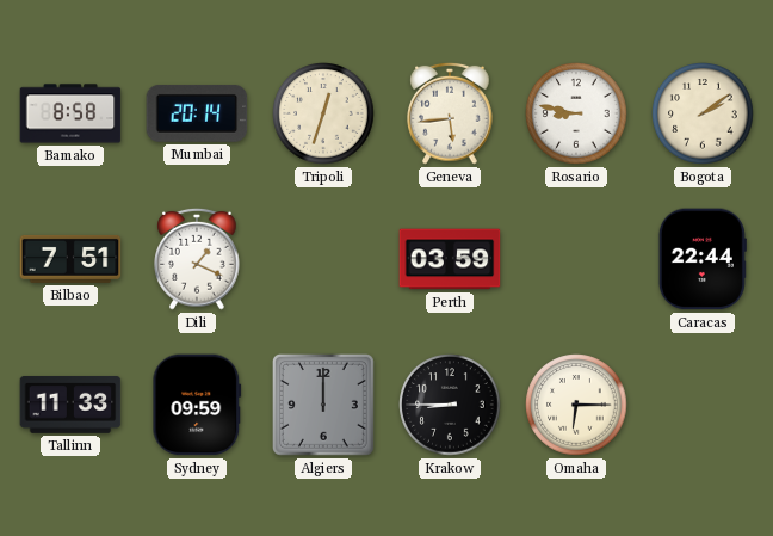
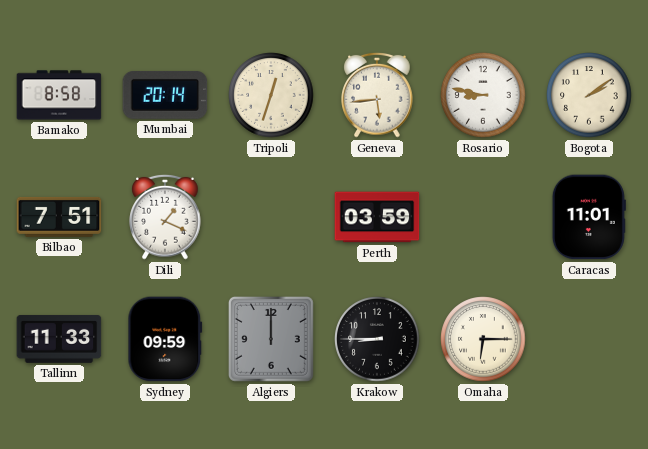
Caracas: 22:44 -> 11:01 (589, 217)
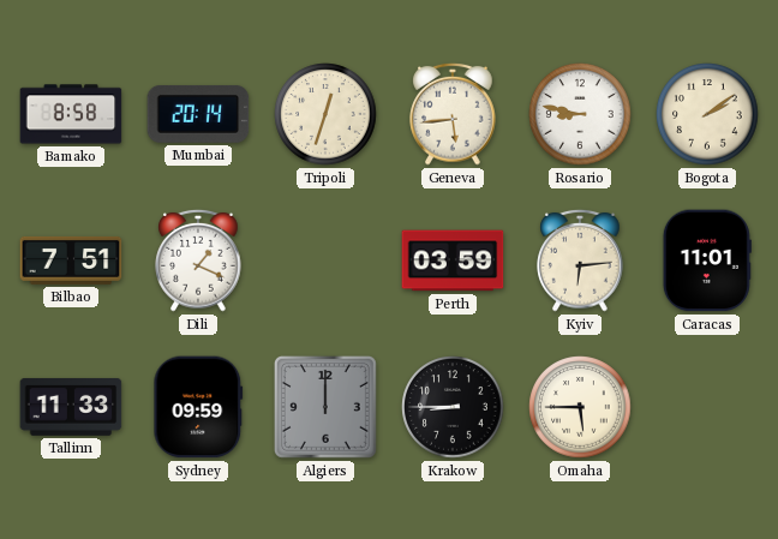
Kyiv: none -> 6:14 (580, 260)
Omaha: 6:15 -> 5:45 (580, 407)
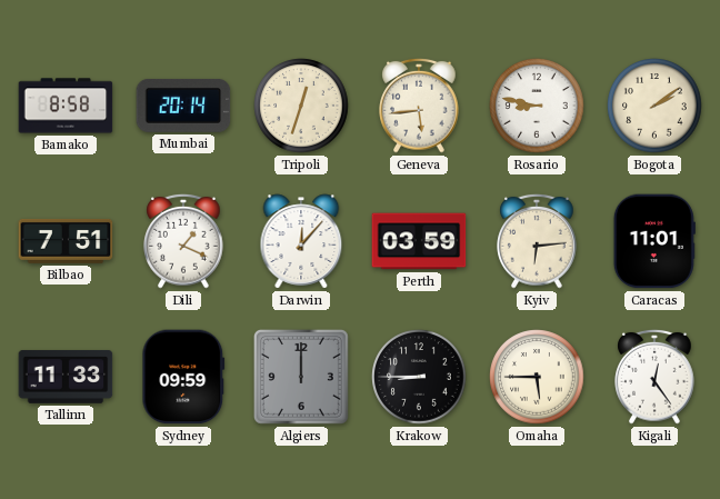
Darwin: none -> 12:07 (301, 241)
Kigali: none -> 12:24 (654, 377)
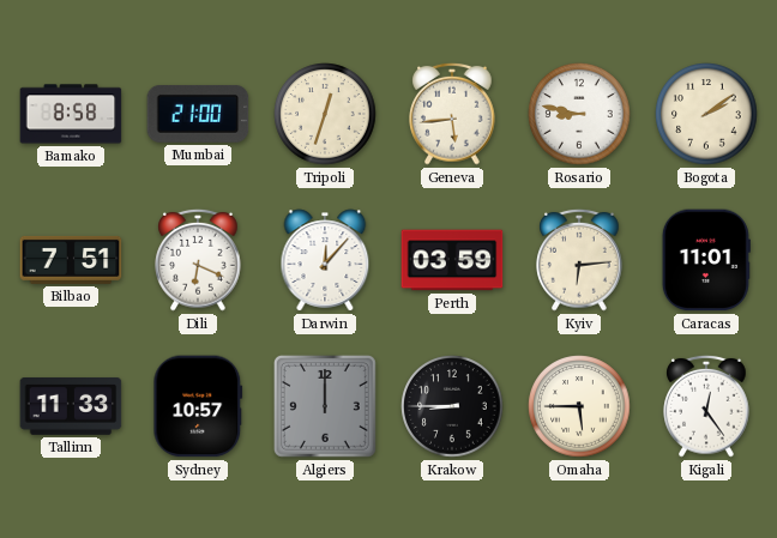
Mumbai: 20:14 -> 21:00 (198, 114)
Dili: 1:19 -> 6:19 (198, 260)
Sydney: 09:59 -> 10:57 (198, 406)
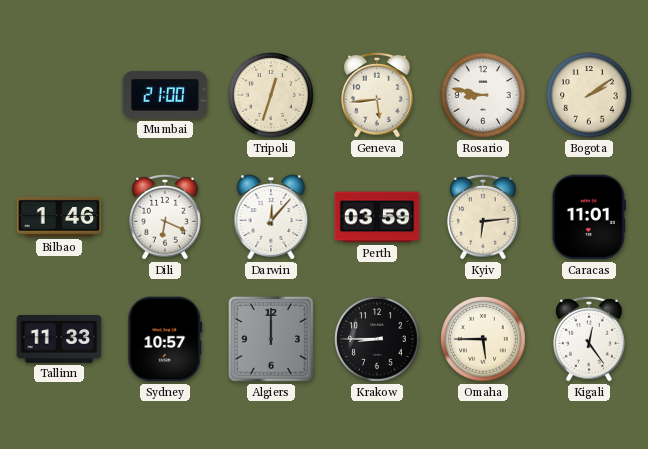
Bamako: 8:58 -> none (71, 114)
Bilbao: 7:51 -> 1:46 (59, 217)
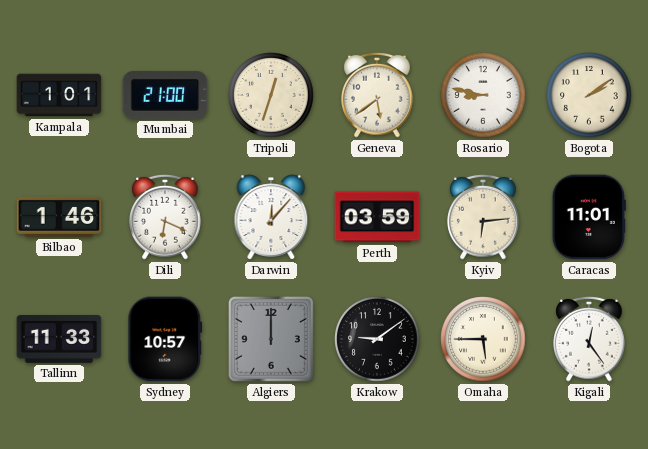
Kampala: none -> 1:01 (59, 95)
Geneva: 5:44 -> 5:39 (377, 95)
Krakow: 8:45 -> 9:09 (377, 339)
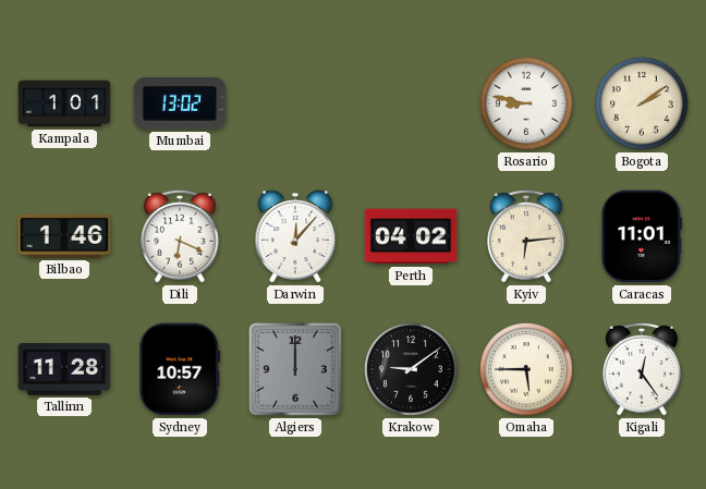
Mumbai: 21:00 -> 13:02 (180, 103)
Tripoli: 12:33 -> none (271, 95)
Geneva: 5:39 -> none (377, 95)
Perth: 03:59 -> 04:02 (411, 236)
Tallinn: 11:33 -> 11:28 (64, 369)
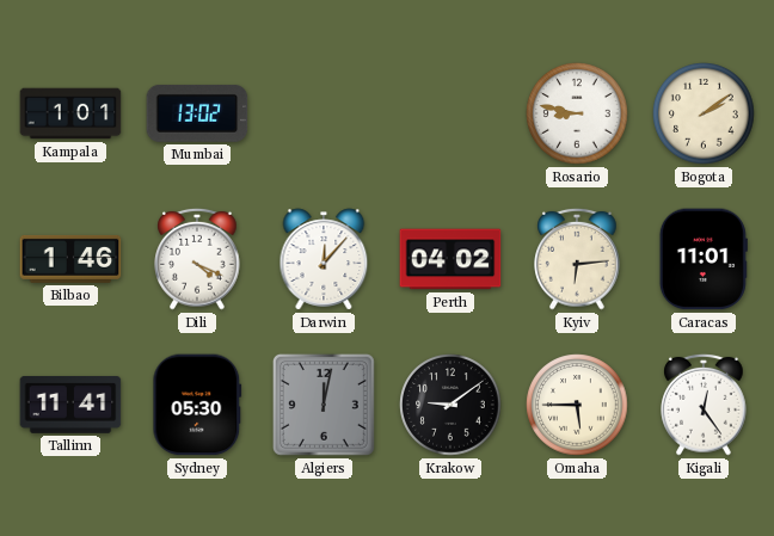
Dili: 6:19 -> 4:19 (197, 259)
Tallinn: 11:28 -> 11:41 (70, 405)
Sydney: 10:57 -> 05:30 (197, 405)
Algiers: 12:00 -> 12:02 (324, 405)
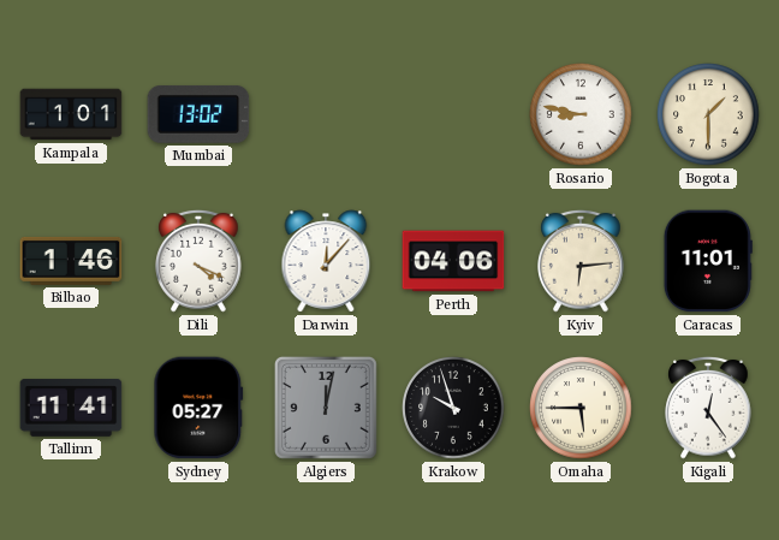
Bogota: 2:09 -> 1:30 (708, 114)
Perth: 04:02 -> 04:06 (453, 261)
Sydney: 05:30 -> 05:27 (198, 408)
Krakow: 9:09 -> 9:57 (453, 408)
